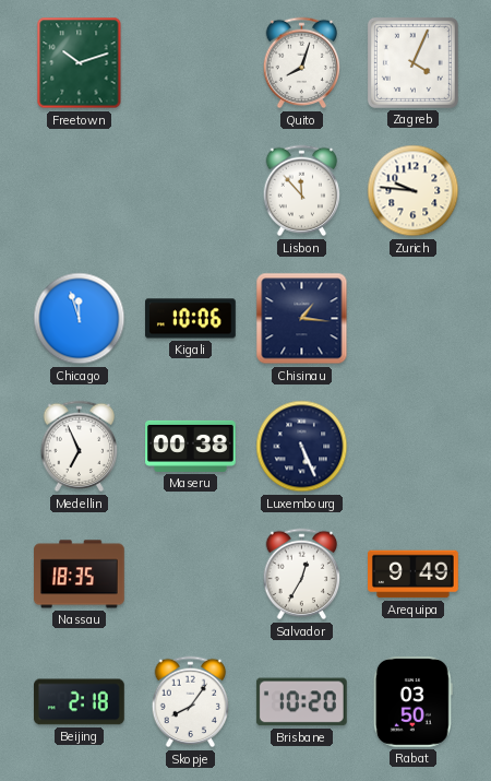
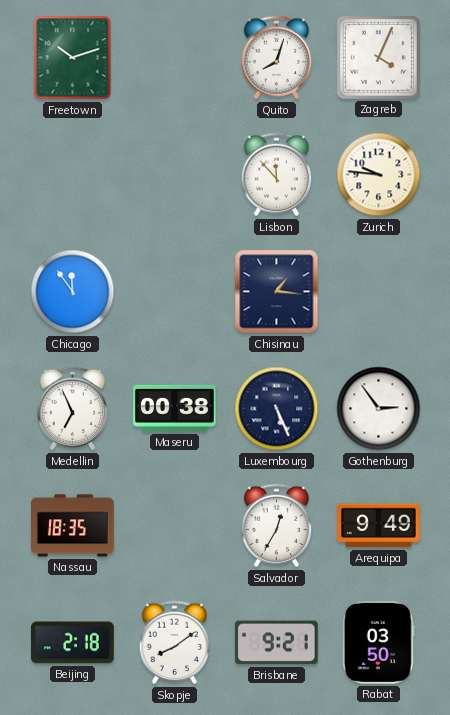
Chicago: 11:57 -> 11:54 (73, 292)
Kigali: 10:06 -> none (191, 319)
Gothenburg: none -> 2:54 (379, 409)
Skopje: 8:06 -> 8:09 (175, 643)
Brisbane: 10:20 -> 9:21 (276, 643)
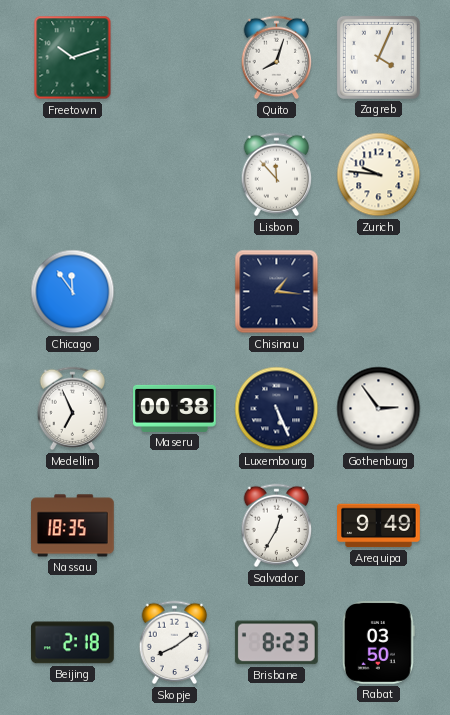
Brisbane: 9:21 -> 8:23 (276, 643)
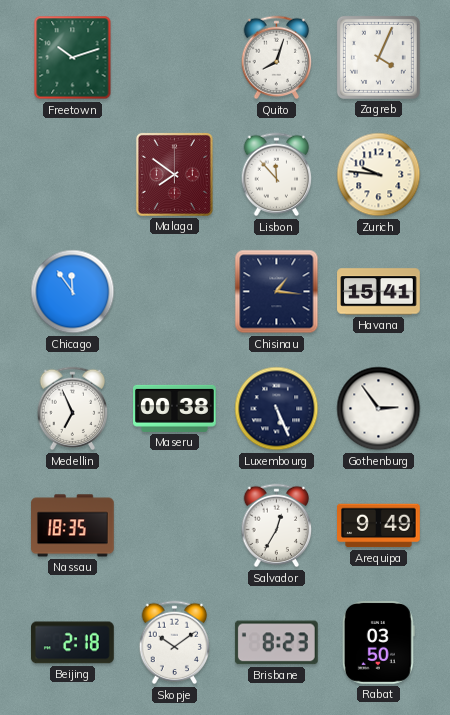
Malaga: none -> 7:51 (174, 174)
Havana: none -> 15:41 (379, 292)
Skopje: 8:09 -> 10:09 (175, 643)
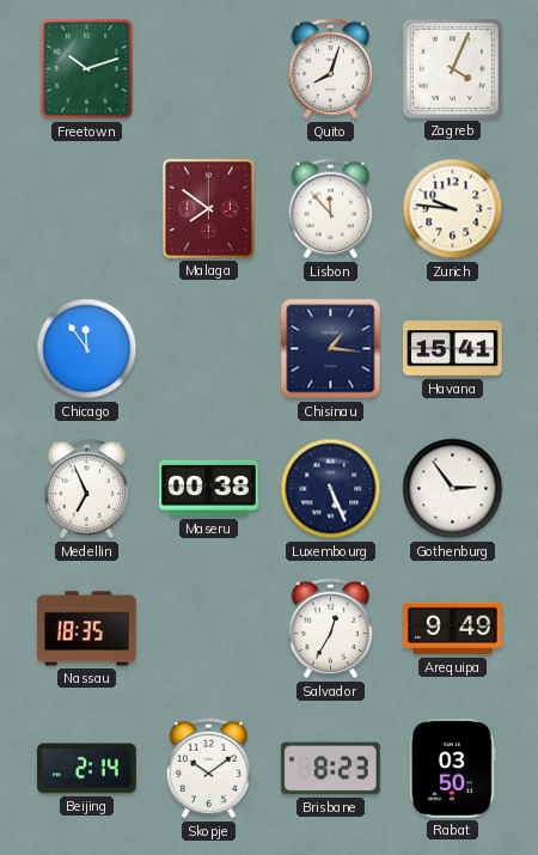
Beijing: 2:18 -> 2:14 (87, 769)
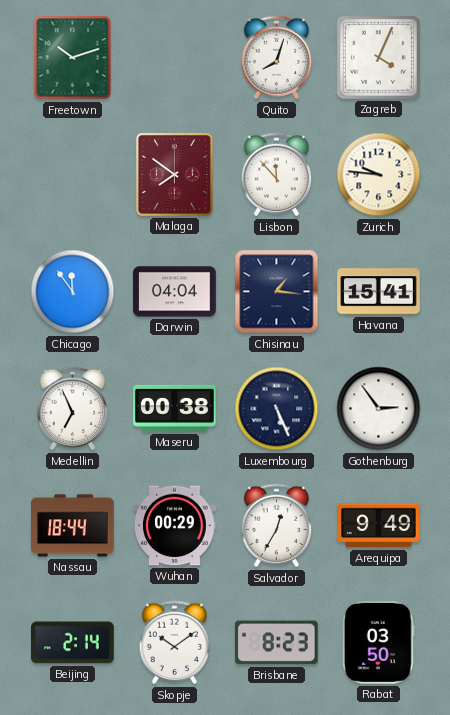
Darwin: none -> 04:04 (175, 292)
Nassau: 18:35 -> 18:44 (73, 526)
Wuhan: none -> 00:29 (175, 526)
